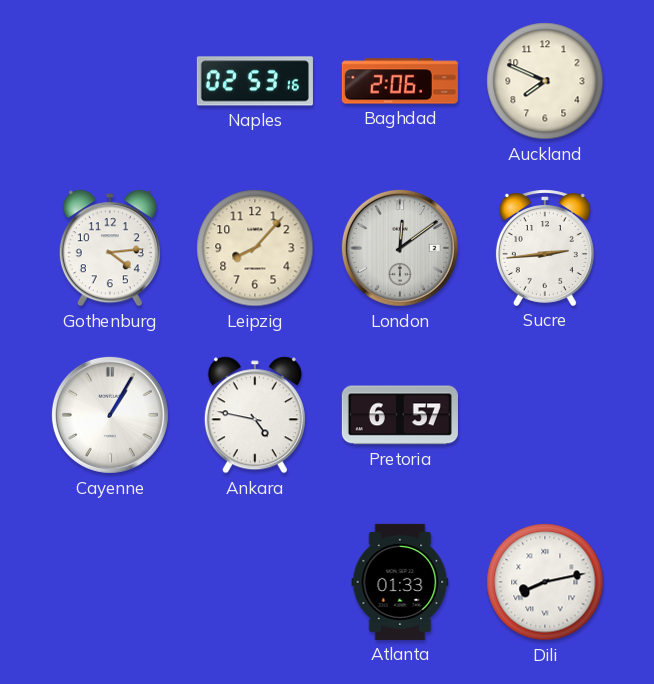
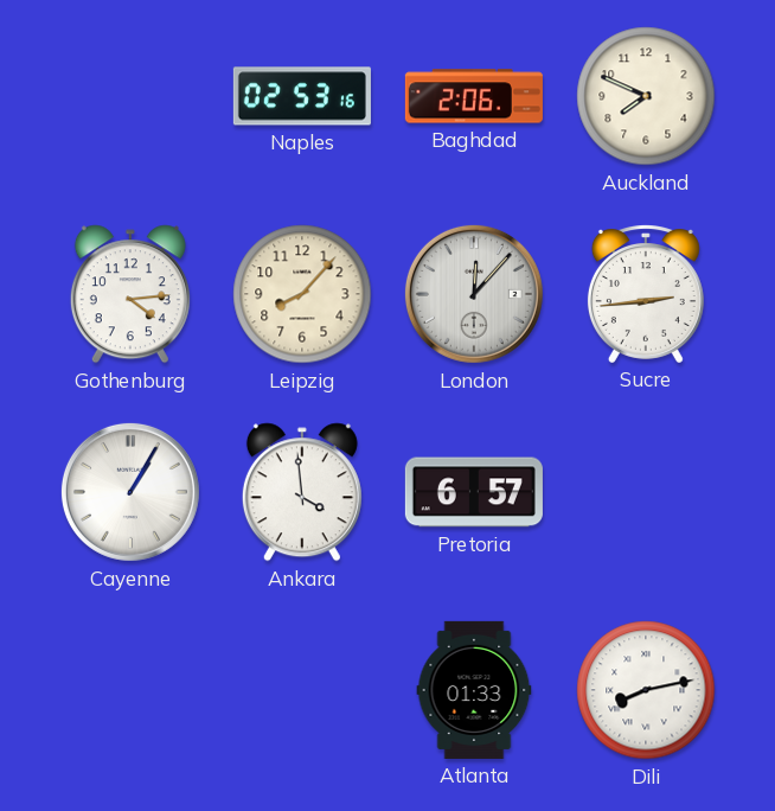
London: 12:09 -> 12:07 (474, 294)
Ankara: 4:47 -> 3:59 (302, 492)
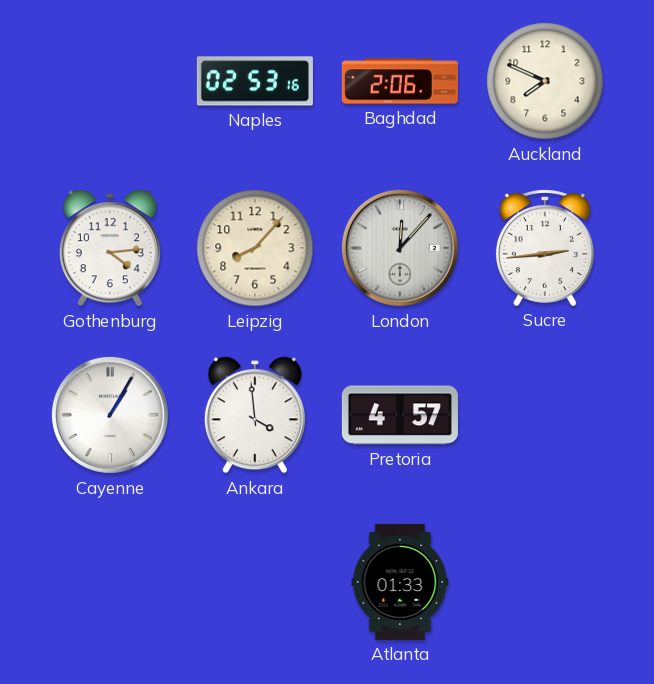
Pretoria: 6:57 -> 4:57 (400, 415)
Dili: 8:13 -> none (646, 690)
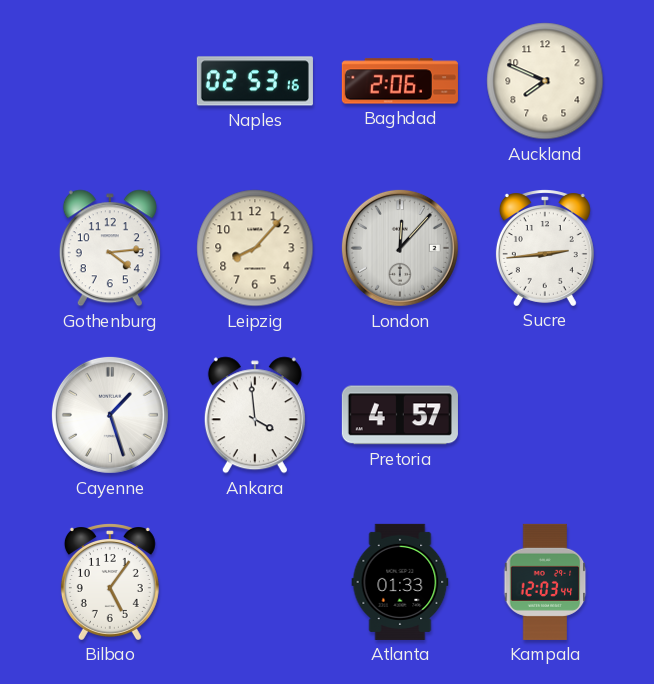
Cayenne: 1:05 -> 1:27 (110, 415)
Bilbao: none -> 5:06 (110, 582)
Kampala: none -> 12:03 (545, 582)
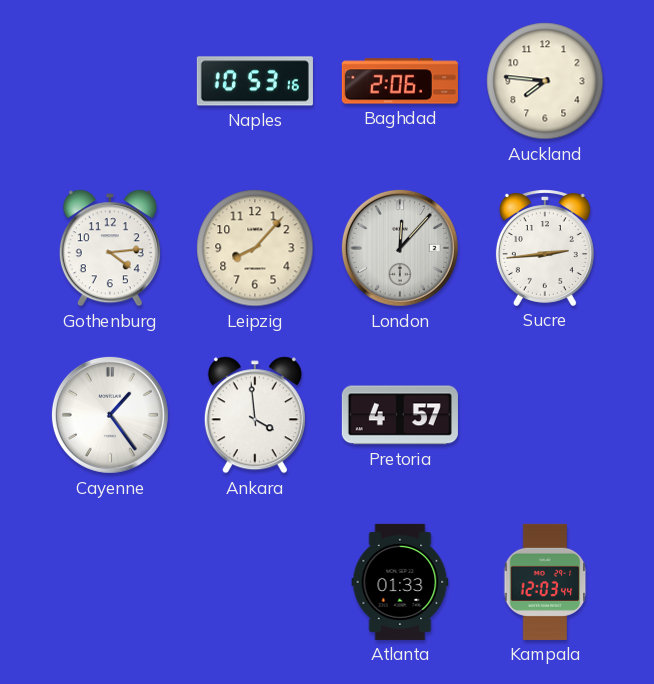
Naples: 02:53 -> 10:53 (255, 81)
Auckland: 7:49 -> 7:46 (545, 81)
Cayenne: 1:27 -> 1:24 (110, 415)
Bilbao: 5:06 -> none (110, 582)
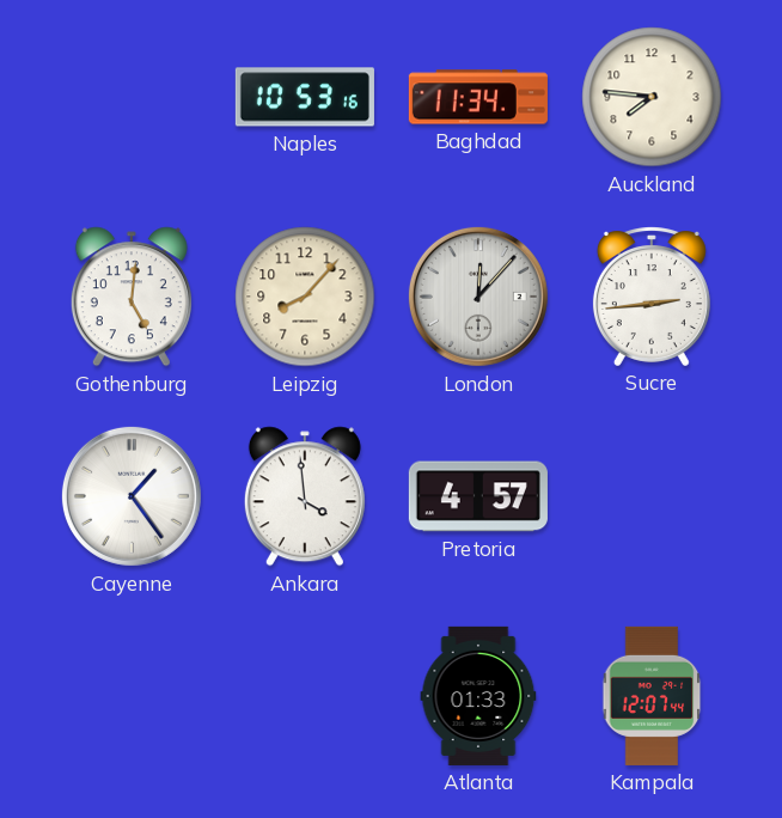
Baghdad: 2:06 -> 11:34 (478, 97)
Gothenburg: 4:14 -> 5:01 (132, 297)
Kampala: 12:03 -> 12:07 (652, 696)
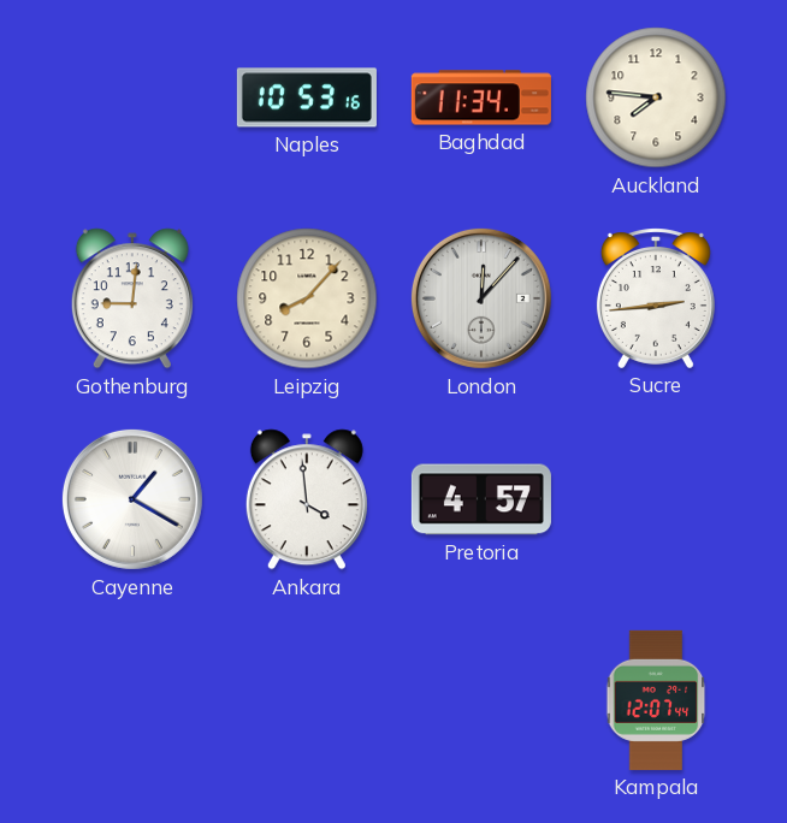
Gothenburg: 5:01 -> 9:01 (132, 298)
Cayenne: 1:24 -> 1:20 (132, 499)
Atlanta: 01:33 -> none (478, 696)
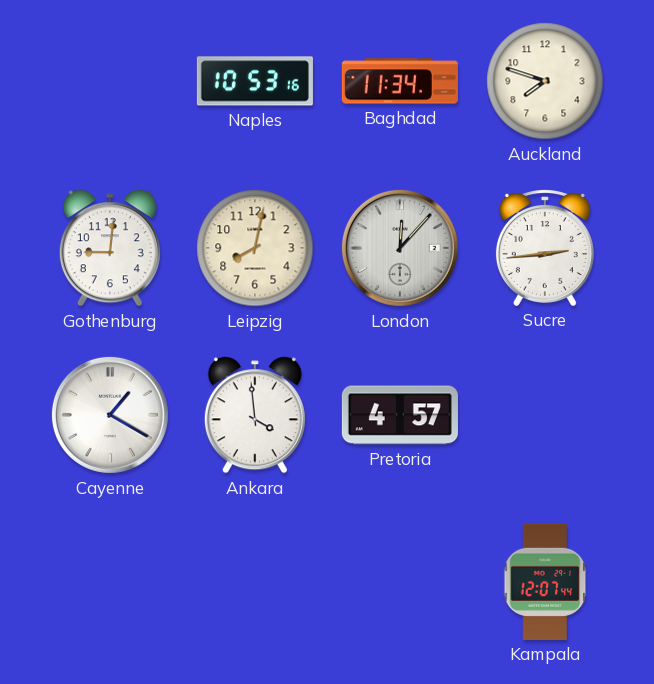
Auckland: 7:46 -> 7:48 (545, 81)
Leipzig: 8:07 -> 8:02 (255, 248)
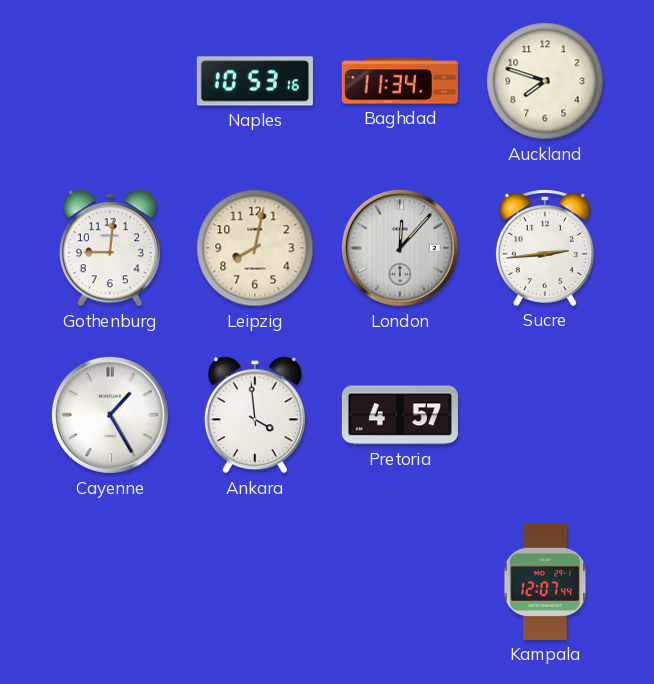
Cayenne: 1:20 -> 1:25 (110, 415)
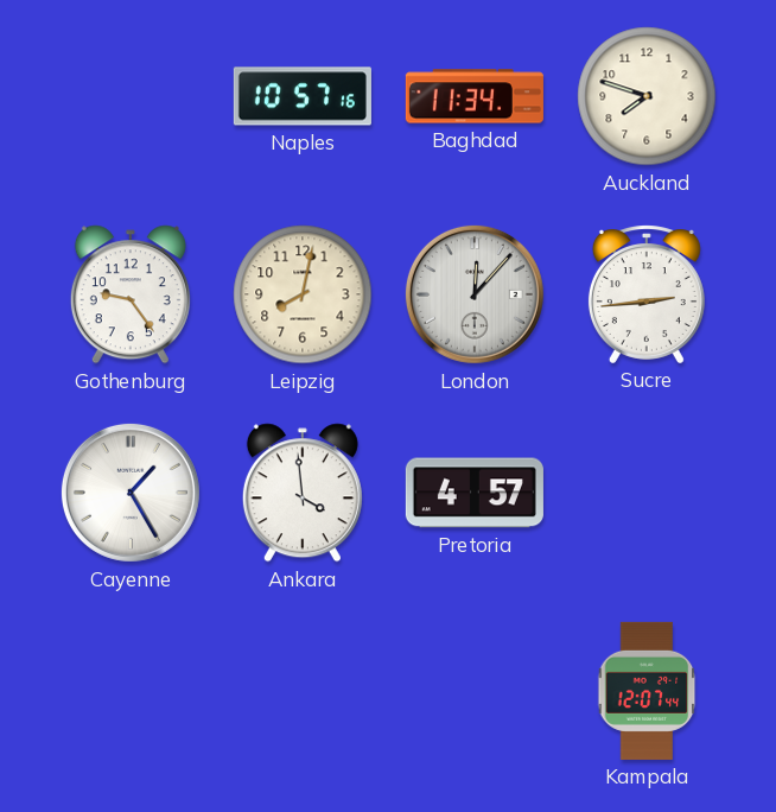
Naples: 10:53 -> 10:57 (303, 96)
Gothenburg: 9:01 -> 9:24 (131, 294)
